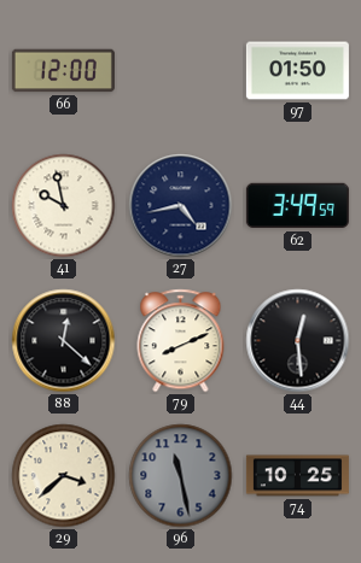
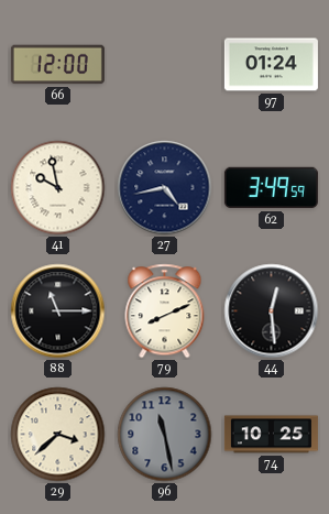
97: 01:50 -> 01:24 (271, 65)
88: 12:22 -> 11:15 (58, 311)
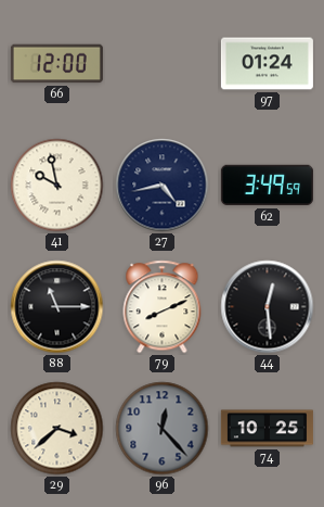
96: 11:28 -> 12:23 (163, 429)
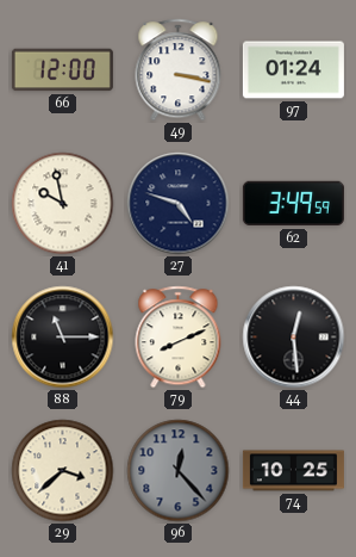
49: none -> 3:17 (179, 70)
27: 4:43 -> 4:48 (179, 204)
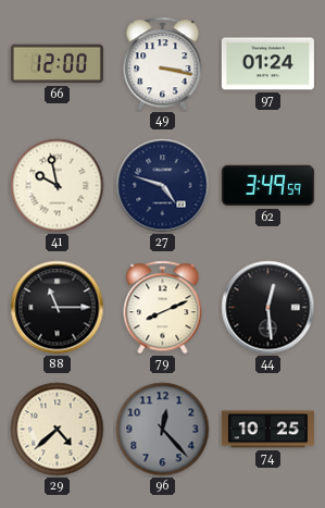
29: 3:38 -> 4:38 (58, 430)
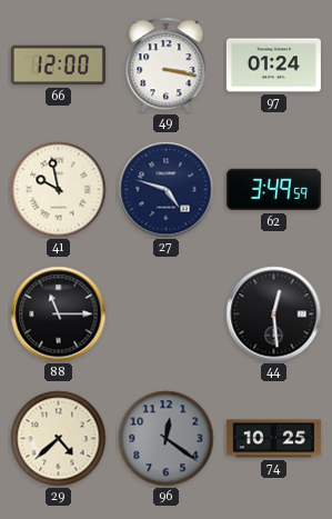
79: 8:11 -> none (163, 308)
96: 12:23 -> 12:21 (167, 439)
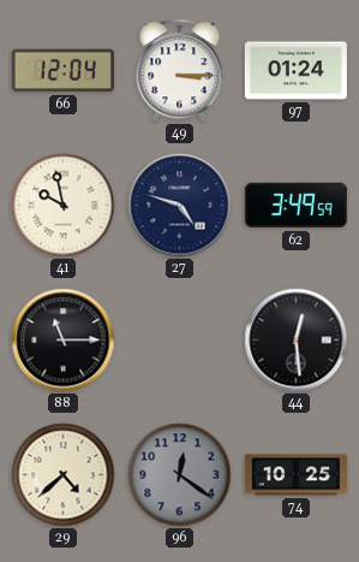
66: 12:00 -> 12:04 (62, 71)
49: 3:17 -> 3:15 (180, 71)
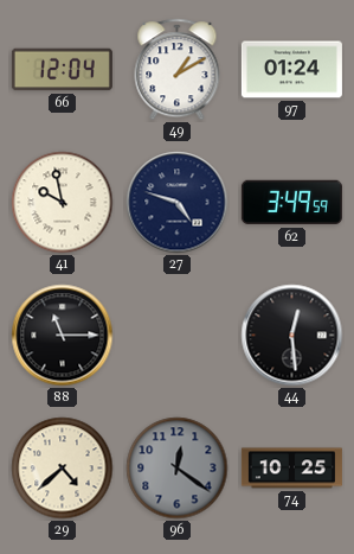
49: 3:15 -> 1:10 (178, 70)
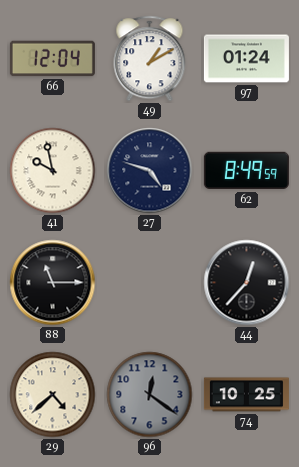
62: 3:49 -> 8:49 (246, 171)
44: 12:29 -> 12:37 (247, 283)
